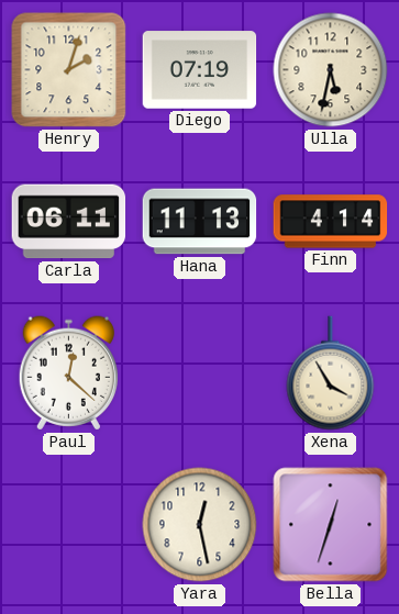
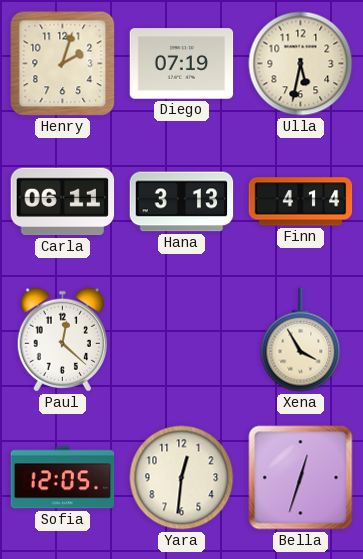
Hana: 11:13 -> 3:13 (182, 202)
Sofia: none -> 12:05 (63, 478)
Yara: 12:28 -> 12:31 (182, 478)
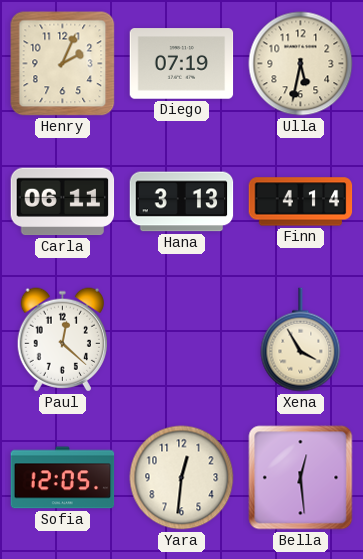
Henry: 2:03 -> 2:04 (63, 64)
Bella: 12:33 -> 12:29 (301, 478)
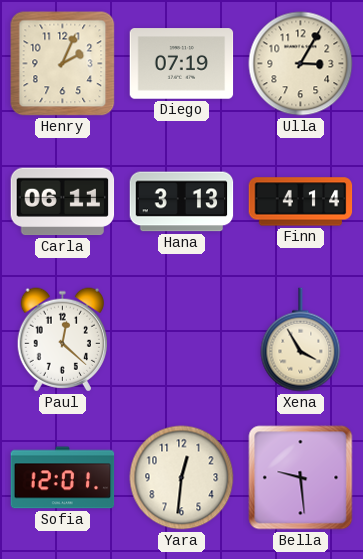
Ulla: 5:32 -> 3:05 (301, 64)
Sofia: 12:05 -> 12:01 (63, 478)
Bella: 12:29 -> 9:29 (301, 478)
